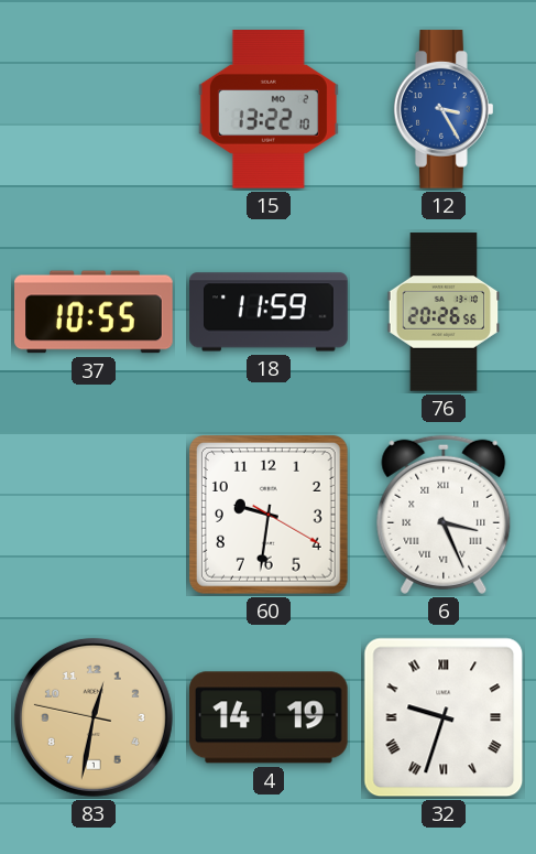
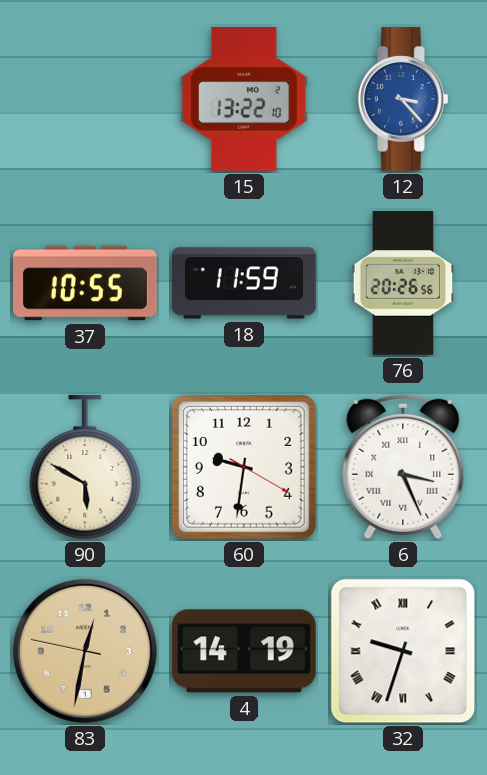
12: 3:25 -> 3:23 (404, 99)
90: none -> 5:50 (85, 468)
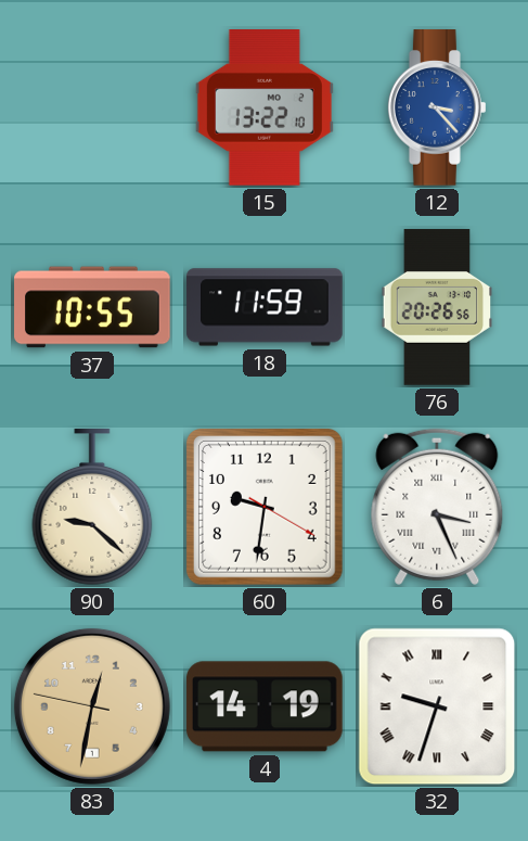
90: 5:50 -> 9:22 (92, 508)
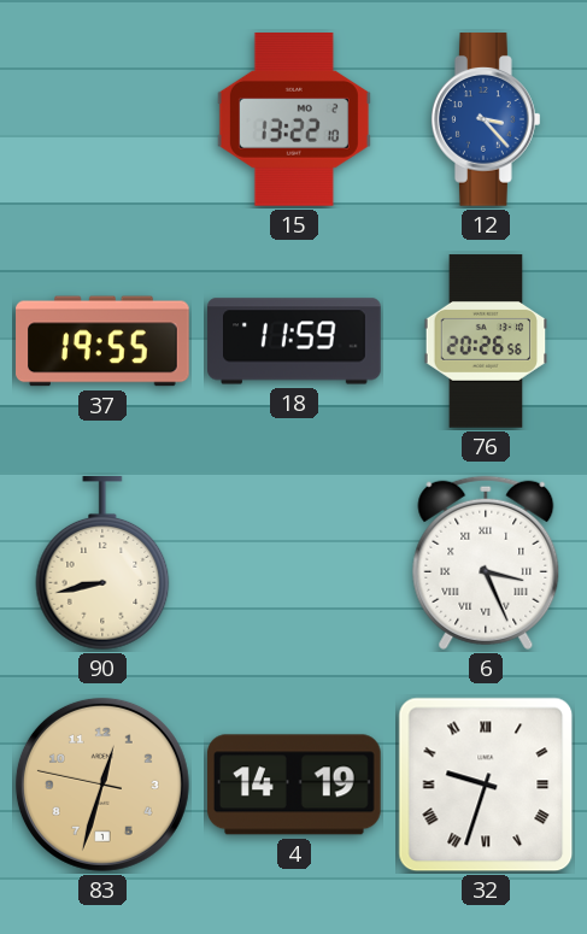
37: 10:55 -> 19:55 (102, 341)
90: 9:22 -> 8:43 (102, 564)
60: 9:31 -> none (265, 507)
83: 12:31 -> 12:32 (102, 785)
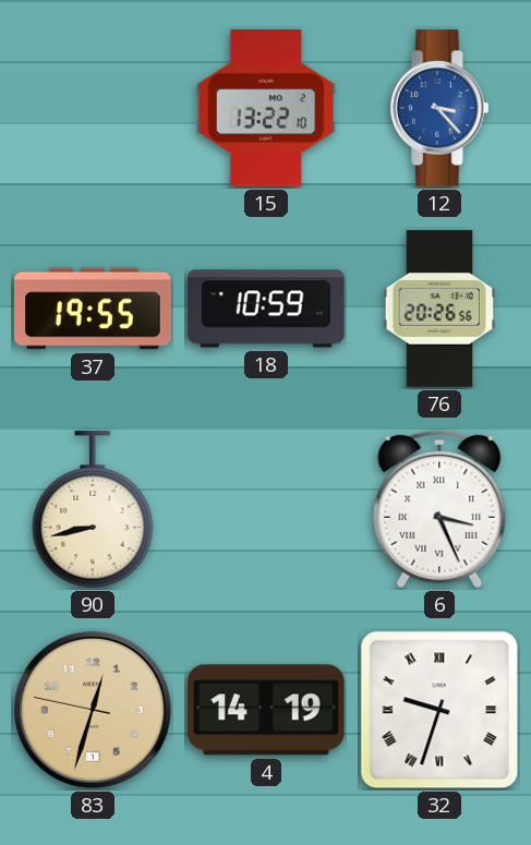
18: 11:59 -> 10:59 (266, 309)
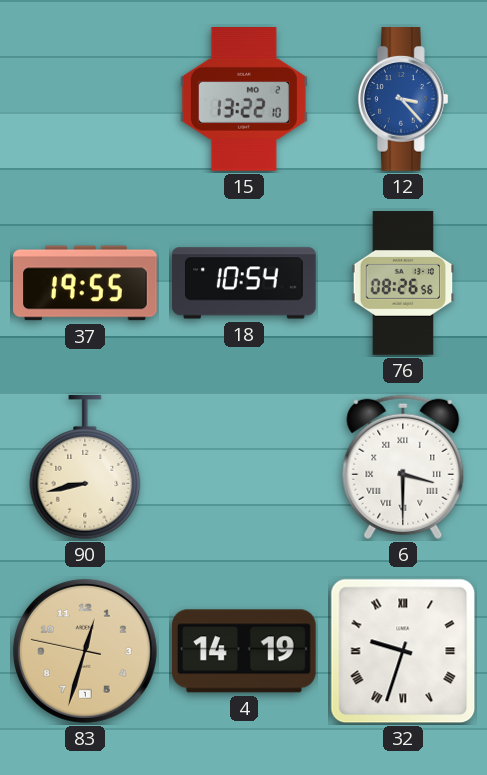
18: 10:59 -> 10:54 (244, 283)
76: 20:26 -> 08:26 (403, 283)
6: 3:26 -> 3:30 (403, 467)
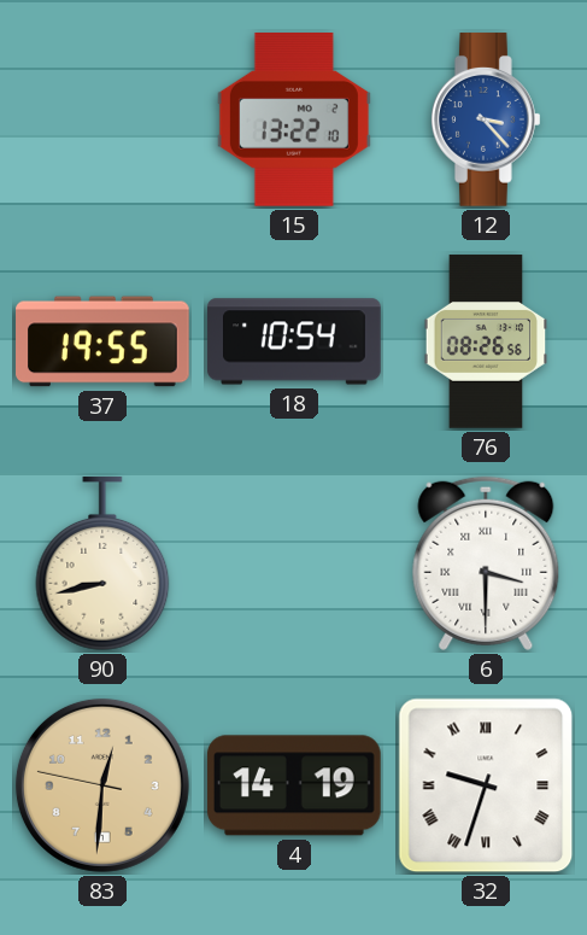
83: 12:32 -> 12:30 (102, 785)
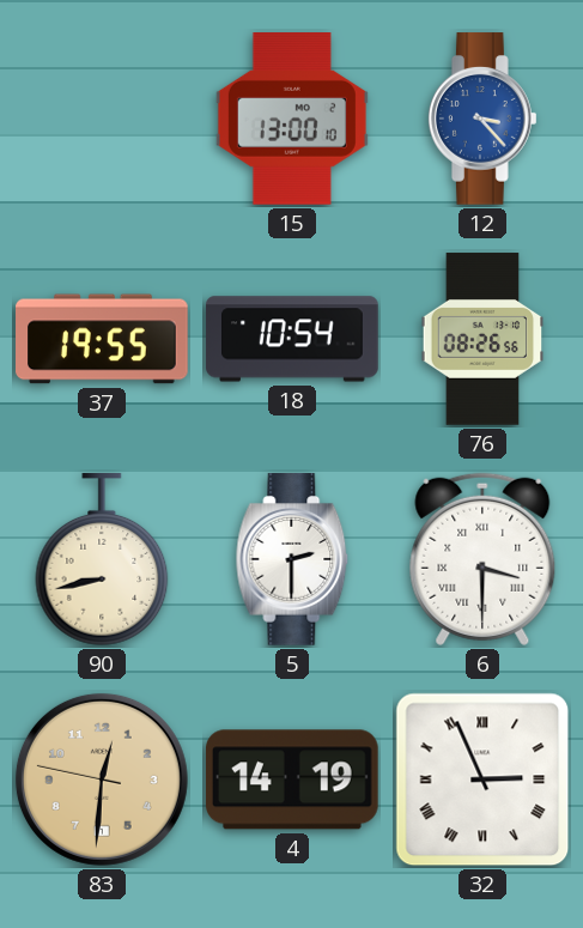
15: 13:22 -> 13:00 (292, 120)
5: none -> 2:30 (292, 559)
32: 9:33 -> 2:56 (482, 780)
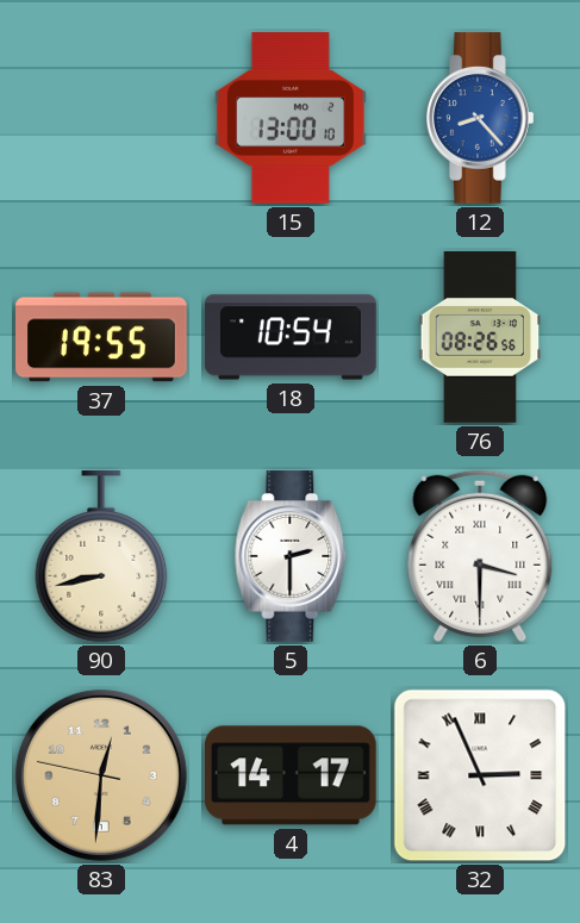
12: 3:23 -> 8:23 (481, 118)
4: 14:19 -> 14:17 (292, 775)
